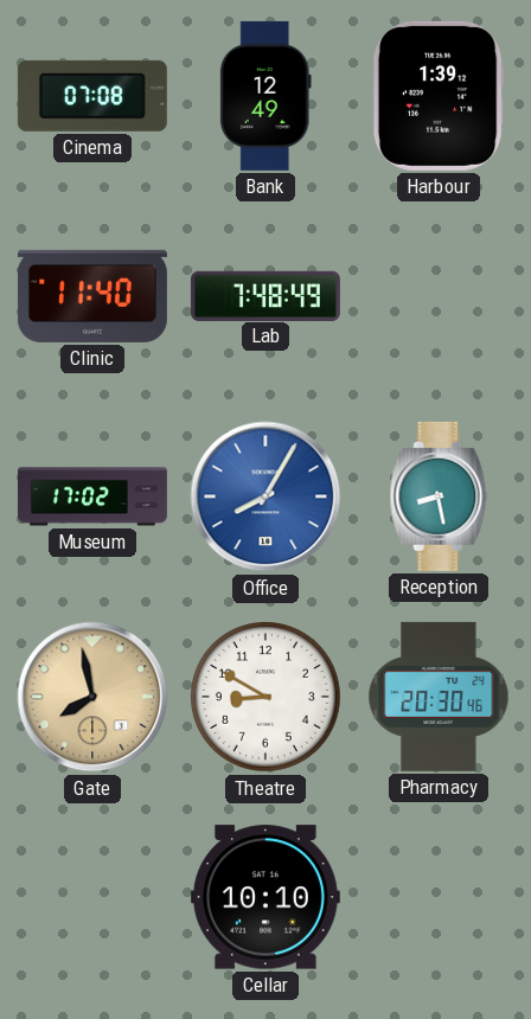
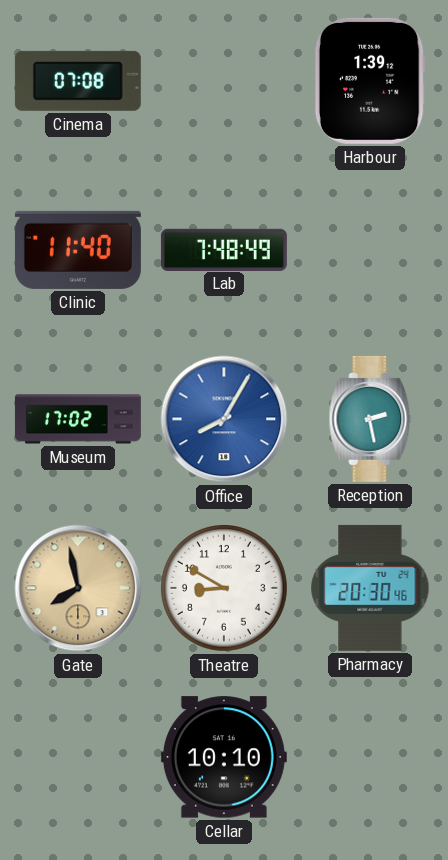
Bank: 12:49 -> none (265, 96)
Reception: 8:28 -> 2:28 (370, 419)
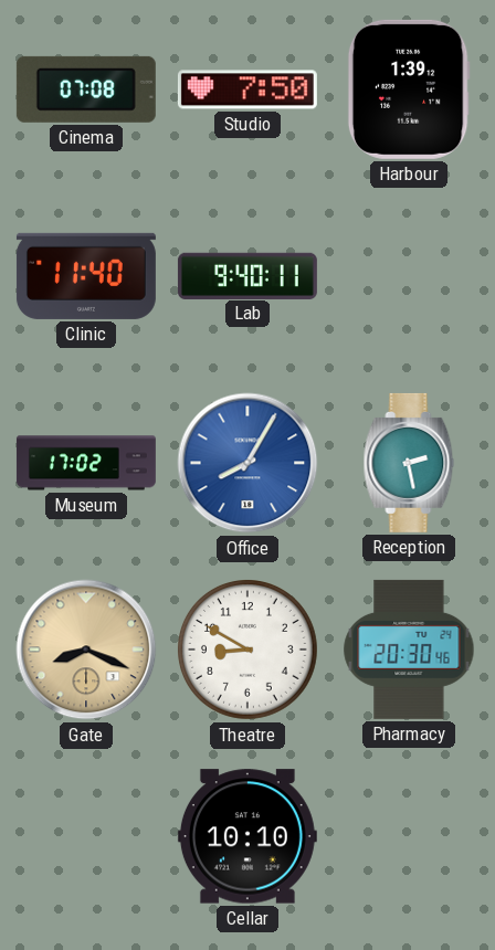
Studio: none -> 7:50 (247, 89)
Lab: 7:48 -> 9:40 (247, 275)
Gate: 7:58 -> 8:19 (86, 650)
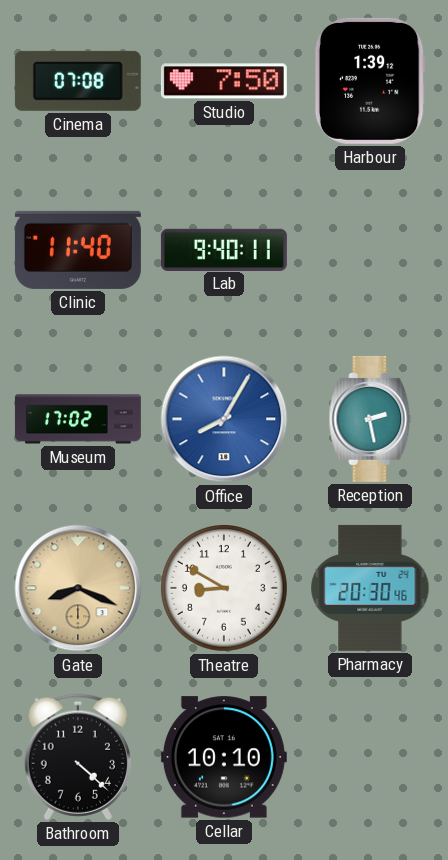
Bathroom: none -> 4:22 (78, 757)
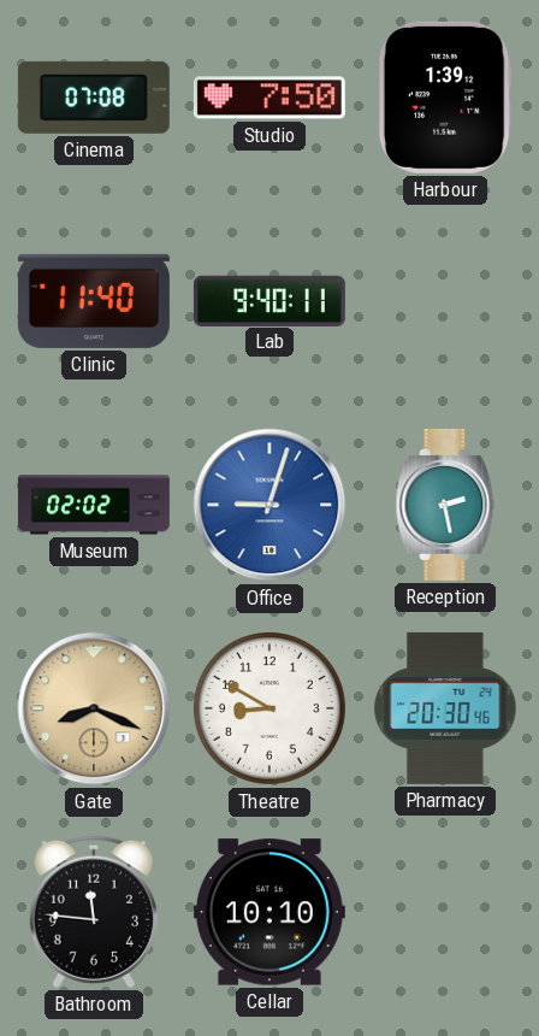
Museum: 17:02 -> 02:02 (94, 505)
Office: 8:05 -> 9:03 (269, 505)
Bathroom: 4:22 -> 11:46 (94, 912)
